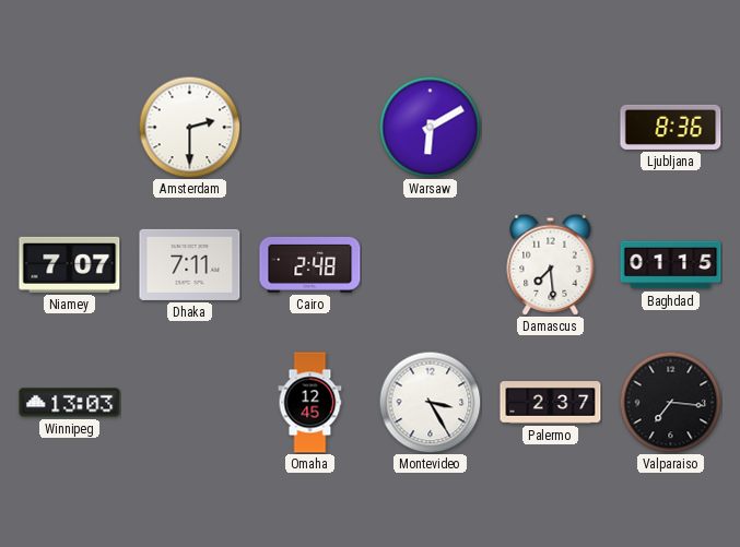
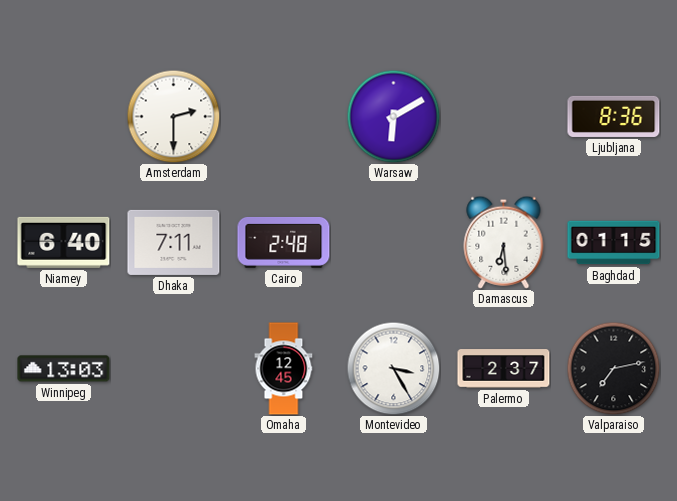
Niamey: 7:07 -> 6:40 (64, 242)
Damascus: 7:29 -> 6:29 (504, 242)
Valparaiso: 7:16 -> 7:13 (613, 368)
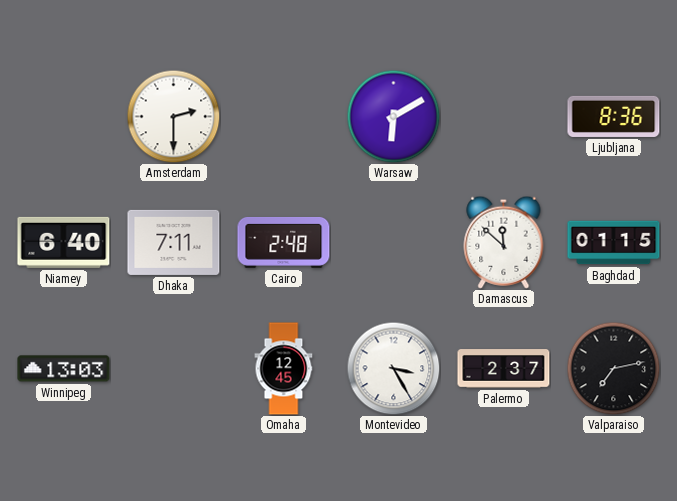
Damascus: 6:29 -> 11:52 (504, 242)
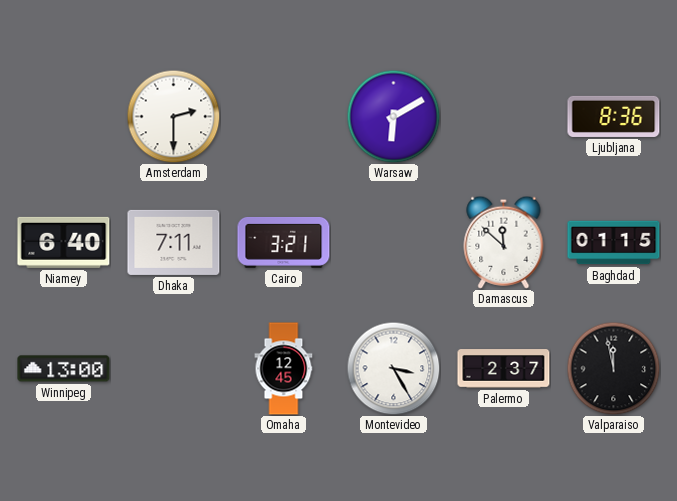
Cairo: 2:48 -> 3:21 (284, 242)
Winnipeg: 13:03 -> 13:00 (64, 369)
Valparaiso: 7:13 -> 11:58 (613, 368)
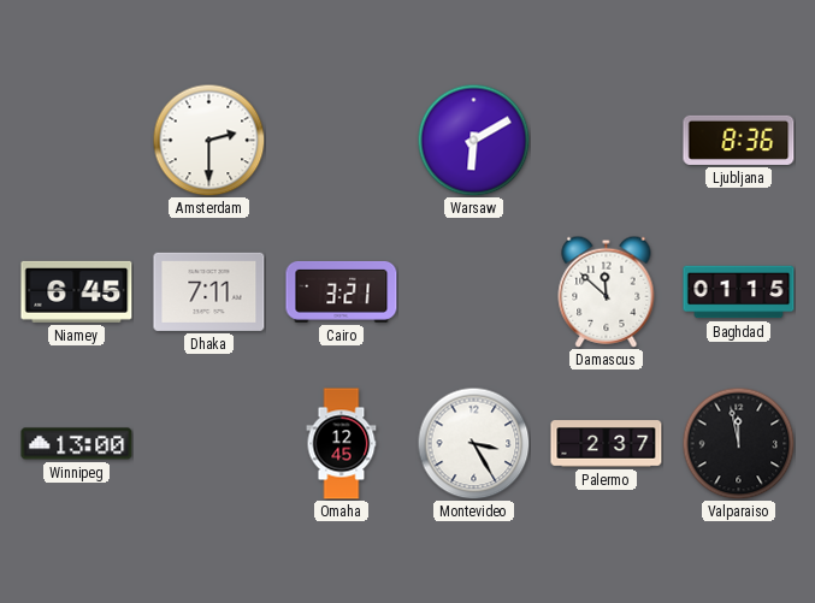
Niamey: 6:40 -> 6:45 (77, 291)
